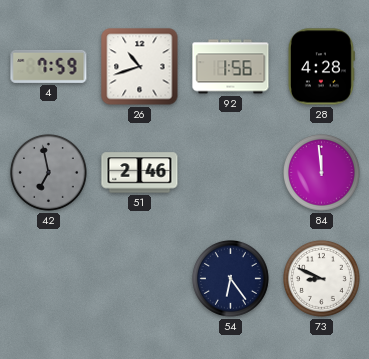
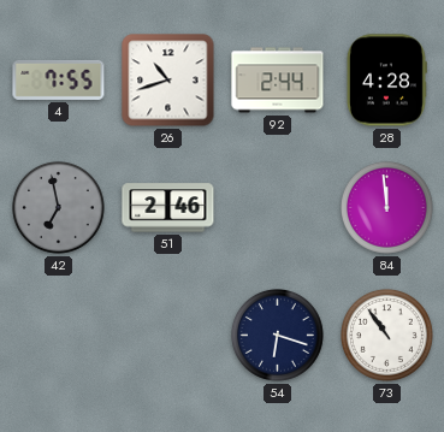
4: 7:59 -> 7:55 (59, 79)
92: 1:56 -> 2:44 (278, 81)
54: 6:24 -> 6:18 (278, 336)
73: 8:49 -> 10:54 (387, 336)
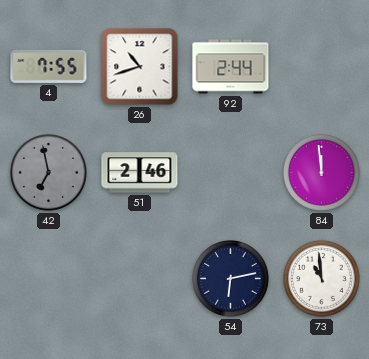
28: 4:28 -> none (386, 81)
54: 6:18 -> 6:13 (231, 279)
73: 10:54 -> 10:59 (322, 279)
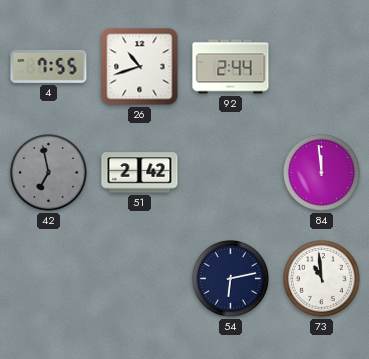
51: 2:46 -> 2:42 (140, 173)
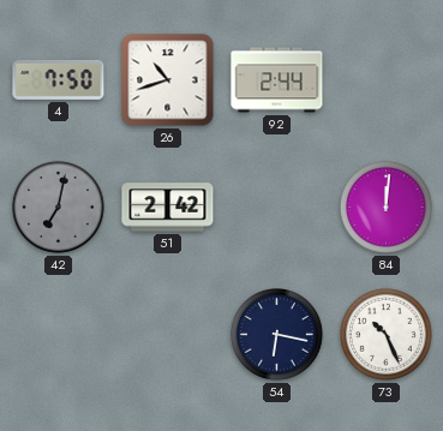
4: 7:55 -> 7:50 (59, 79)
42: 6:58 -> 7:02 (59, 208)
84: 11:59 -> 12:01 (387, 208)
54: 6:13 -> 6:17 (277, 335)
73: 10:59 -> 10:26 (387, 335)
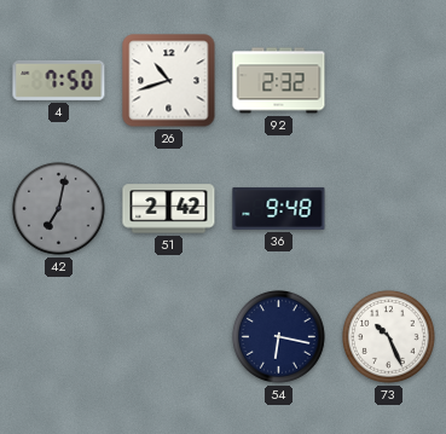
92: 2:44 -> 2:32 (279, 81)
36: none -> 9:48 (279, 208)
84: 12:01 -> none (387, 208)
